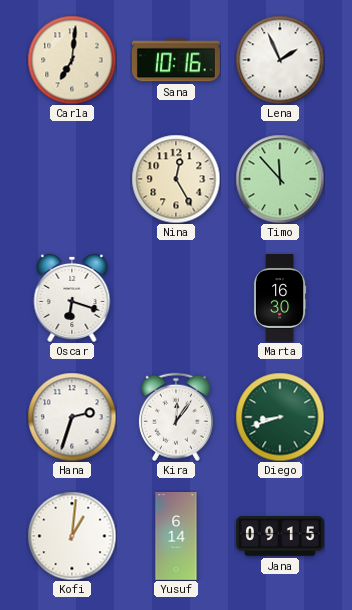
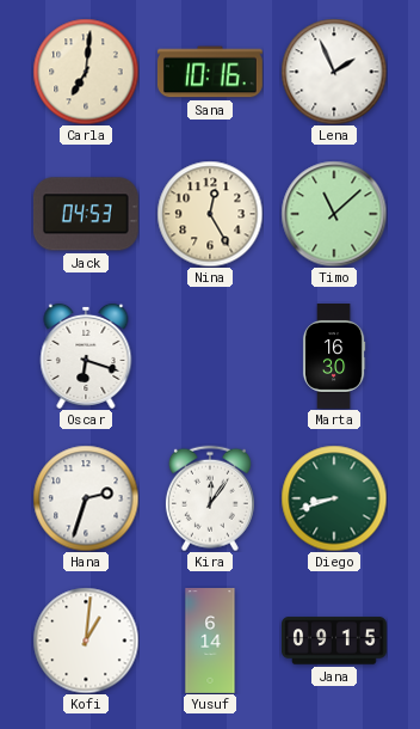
Jack: none -> 04:53 (86, 214)
Timo: 11:53 -> 11:08 (334, 214)
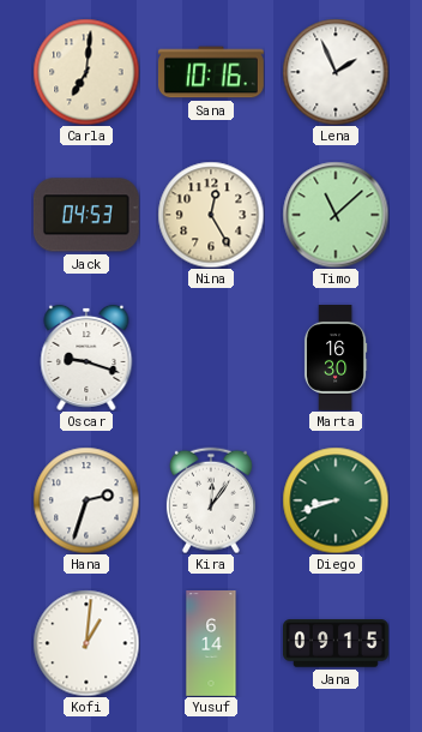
Oscar: 6:18 -> 9:18 (86, 358)
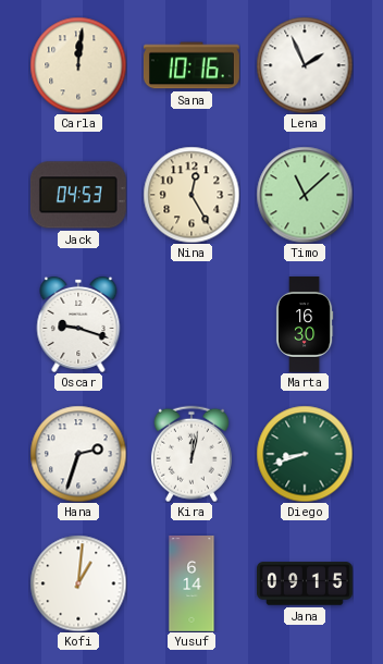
Carla: 7:01 -> 12:01 (78, 65)
Kira: 12:06 -> 12:02 (191, 454)
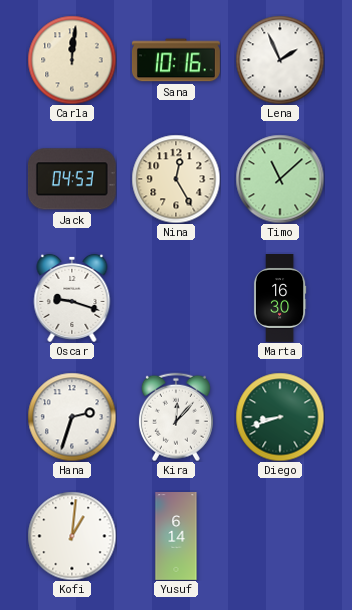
Kira: 12:02 -> 12:07 (176, 417)
Jana: 09:15 -> none (306, 583)
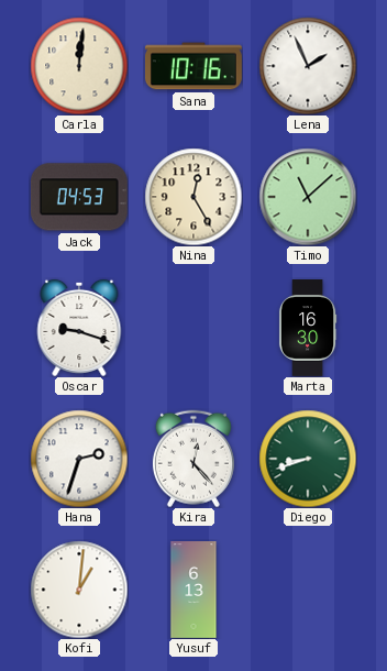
Kira: 12:07 -> 12:23 (193, 459)
Yusuf: 6:14 -> 6:13 (193, 591)
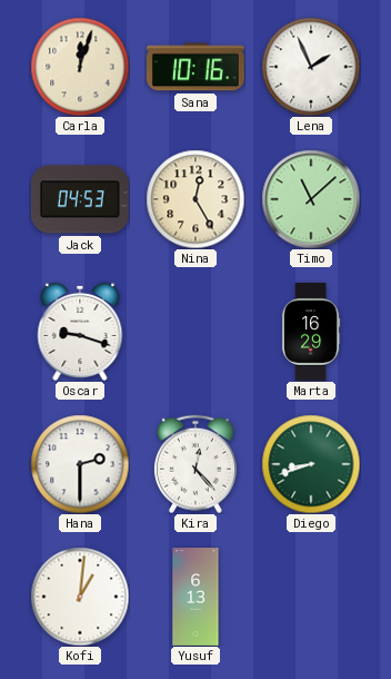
Carla: 12:01 -> 12:03 (80, 67)
Marta: 16:30 -> 16:29 (311, 333)
Hana: 2:33 -> 2:30 (80, 464)
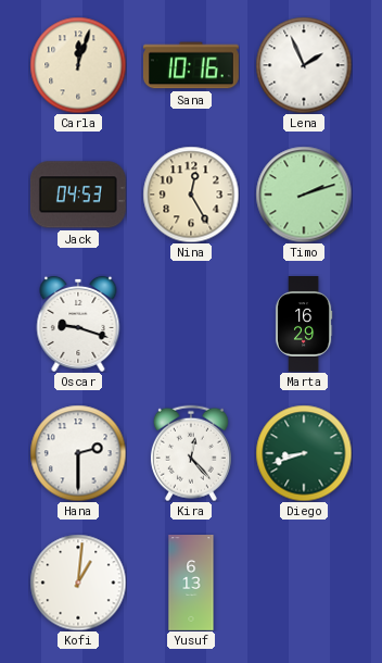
Timo: 11:08 -> 2:12 (304, 195)
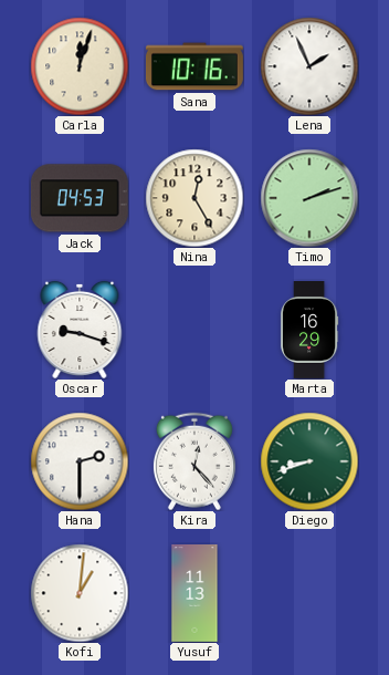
Yusuf: 6:13 -> 11:13 (195, 594)
